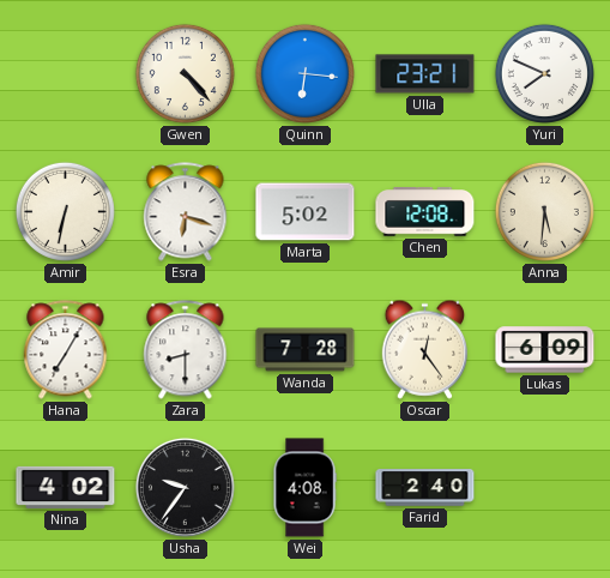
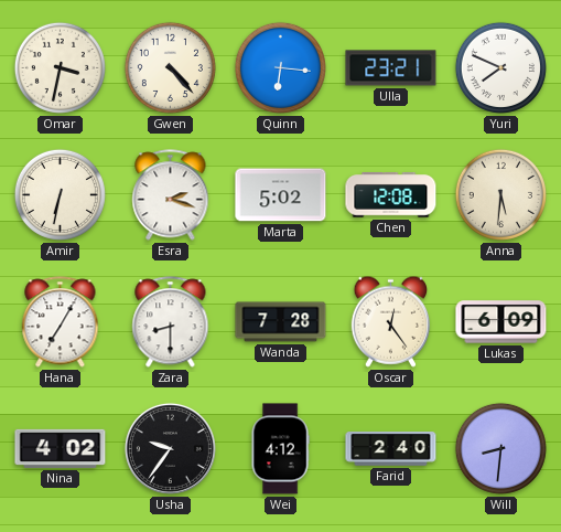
Omar: none -> 3:32 (60, 67)
Esra: 6:18 -> 2:18 (171, 195)
Wei: 4:08 -> 4:12 (280, 449)
Will: none -> 8:31 (500, 448)
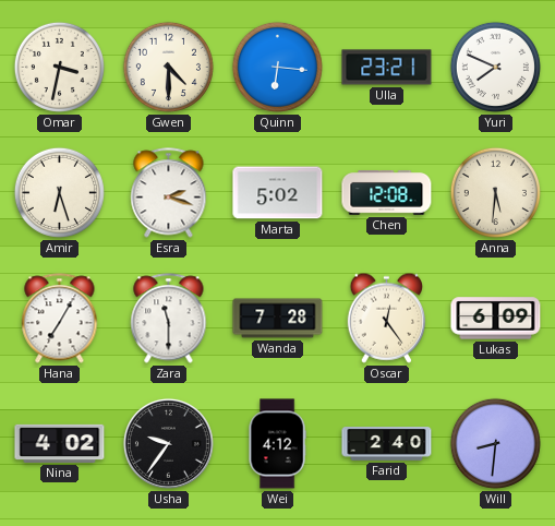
Gwen: 4:23 -> 4:30 (168, 67)
Amir: 6:32 -> 6:27 (59, 192)
Zara: 8:30 -> 11:30 (169, 319)
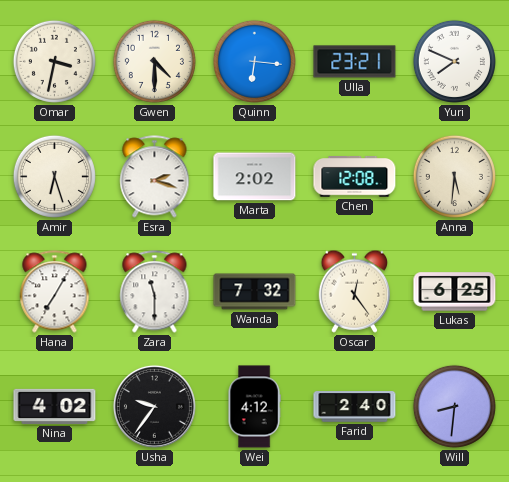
Marta: 5:02 -> 2:02 (255, 177)
Wanda: 7:28 -> 7:32 (255, 292)
Lukas: 6:09 -> 6:25 (455, 292)
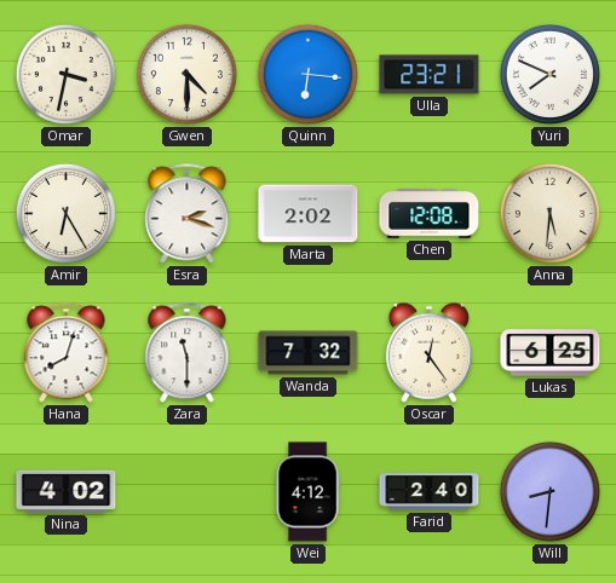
Amir: 6:27 -> 6:25 (65, 213)
Hana: 7:05 -> 8:03 (67, 353)
Usha: 9:36 -> none (154, 406)
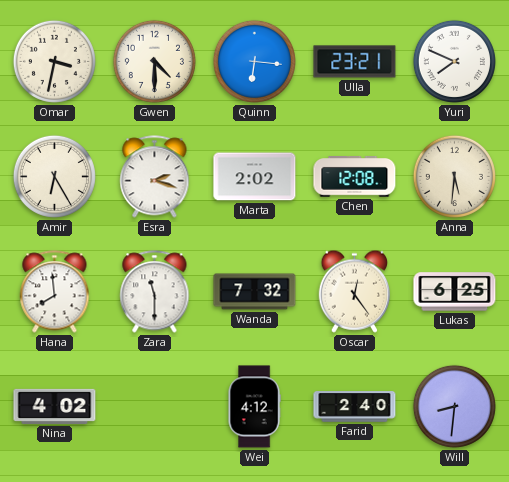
Hana: 8:03 -> 7:59 (55, 292)
